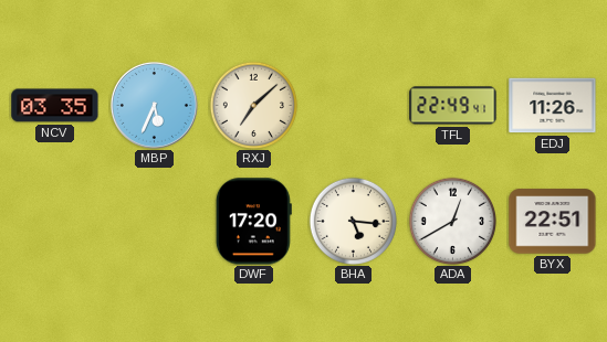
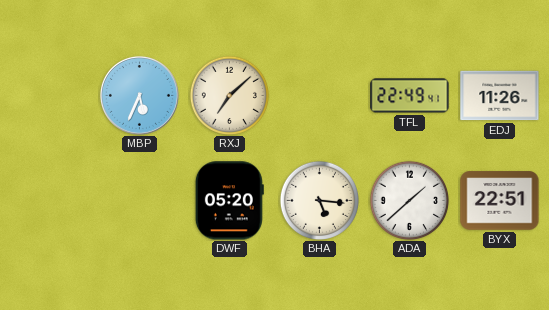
NCV: 03:35 -> none (55, 106)
DWF: 17:20 -> 05:20 (229, 201)
ADA: 12:40 -> 1:38 (409, 200)
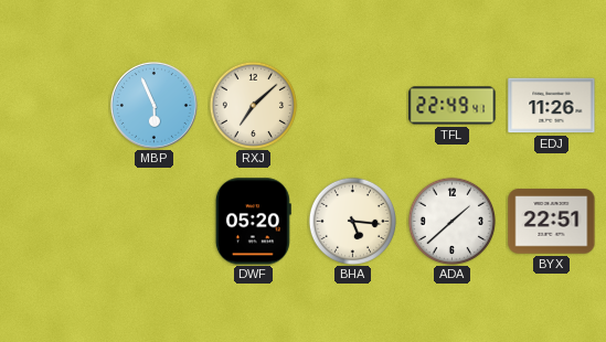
MBP: 5:34 -> 5:56 (153, 105)
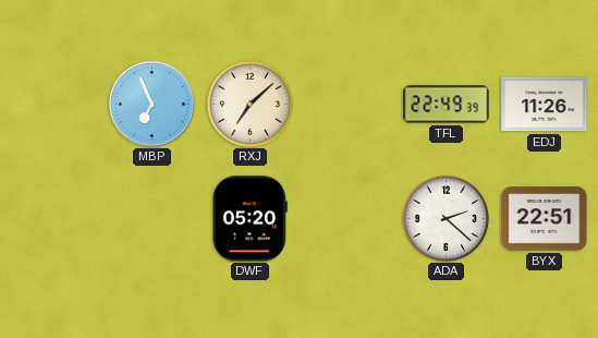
MBP: 5:56 -> 6:56 (151, 104)
TFL: 22:49:41 -> 22:49:39 (447, 105)
BHA: 5:16 -> none (352, 221)
ADA: 1:38 -> 2:22 (446, 218)
